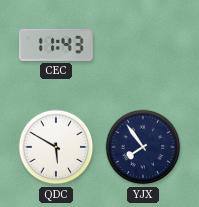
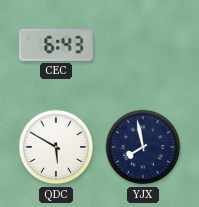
CEC: 11:43 -> 6:43 (57, 45)
YJX: 7:54 -> 7:58 (143, 147)
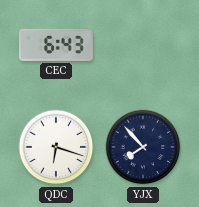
QDC: 5:50 -> 6:18 (56, 147)
YJX: 7:58 -> 7:53 (143, 147)
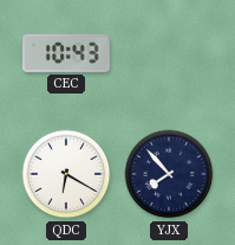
CEC: 6:43 -> 10:43 (67, 53)
QDC: 6:18 -> 6:20 (66, 174)
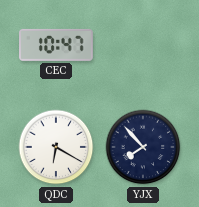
CEC: 10:43 -> 10:47 (57, 45)
